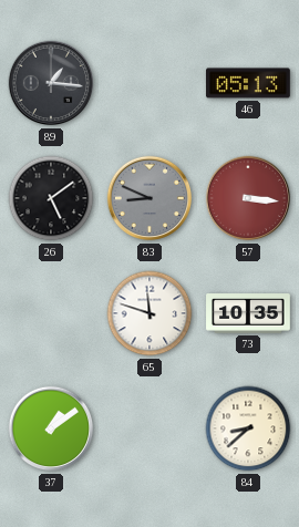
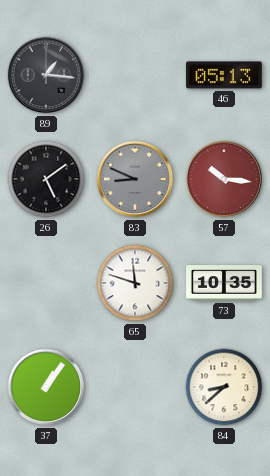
57: 3:16 -> 10:16 (224, 179)
37: 1:09 -> 1:06 (46, 387)
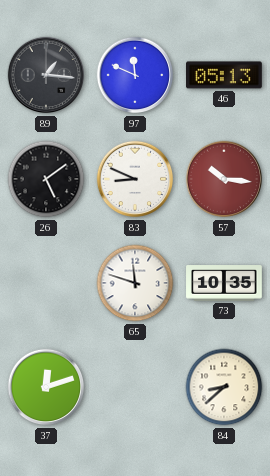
97: none -> 11:49 (135, 75)
83 dial: grey -> white (135, 179)
37: 1:06 -> 12:12 (46, 387)
